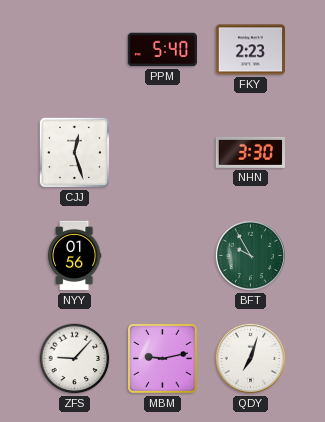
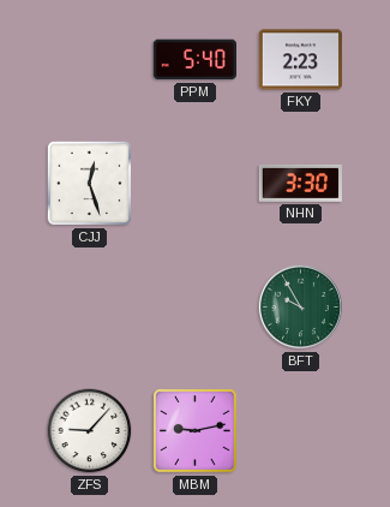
NYY: 01:56 -> none (74, 256)
QDY: 7:03 -> none (250, 358)
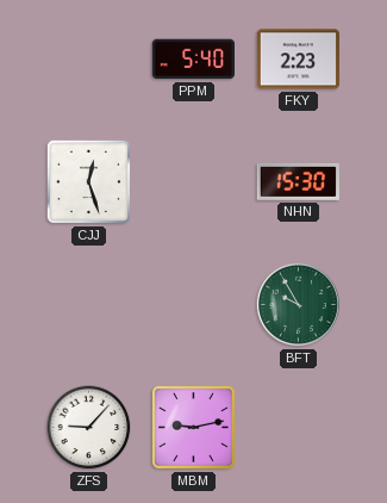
NHN: 3:30 -> 15:30 (298, 181)
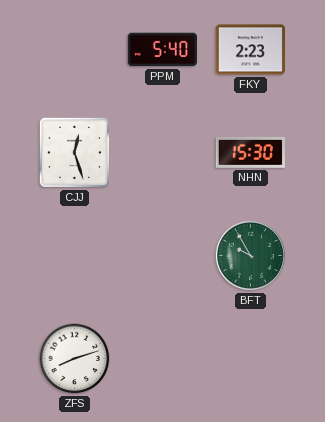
ZFS: 9:07 -> 8:12 (75, 359)
MBM: 9:13 -> none (194, 428)
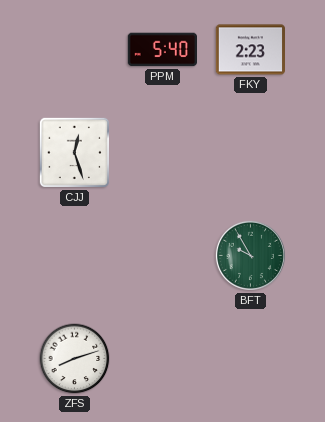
NHN: 15:30 -> none (250, 152)
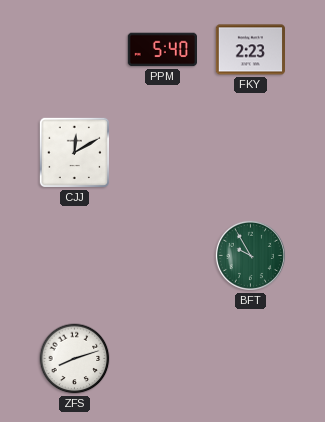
CJJ: 12:27 -> 12:10 (74, 152)
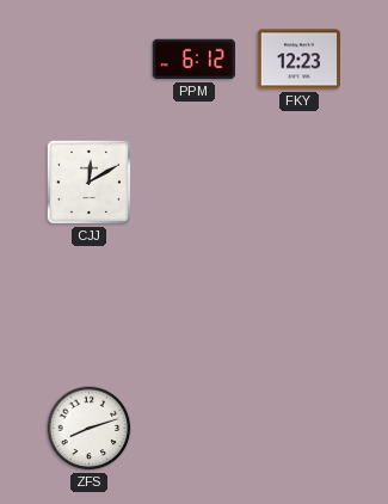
PPM: 5:40 -> 6:12 (193, 60)
FKY: 2:23 -> 12:23 (298, 60)
BFT: 9:55 -> none (250, 255)
